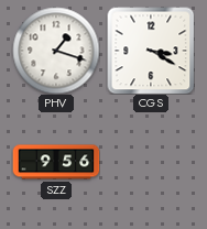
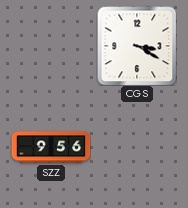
PHV: 1:18 -> none (56, 51)
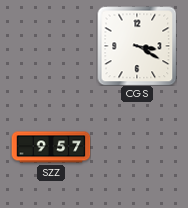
SZZ: 9:56 -> 9:57 (51, 147)
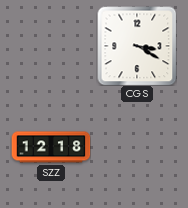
SZZ: 9:57 -> 12:18 (51, 147)
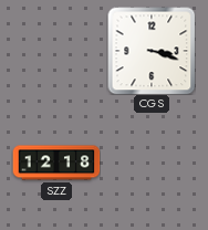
CGS: 3:20 -> 3:18 (152, 51)
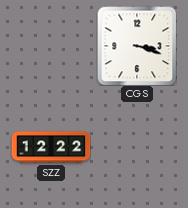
SZZ: 12:18 -> 12:22 (51, 147)
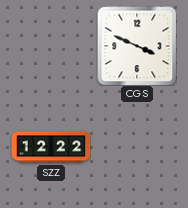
CGS: 3:18 -> 3:49 (137, 46)
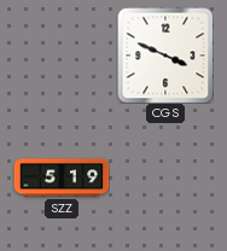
SZZ: 12:22 -> 5:19 (62, 177)
